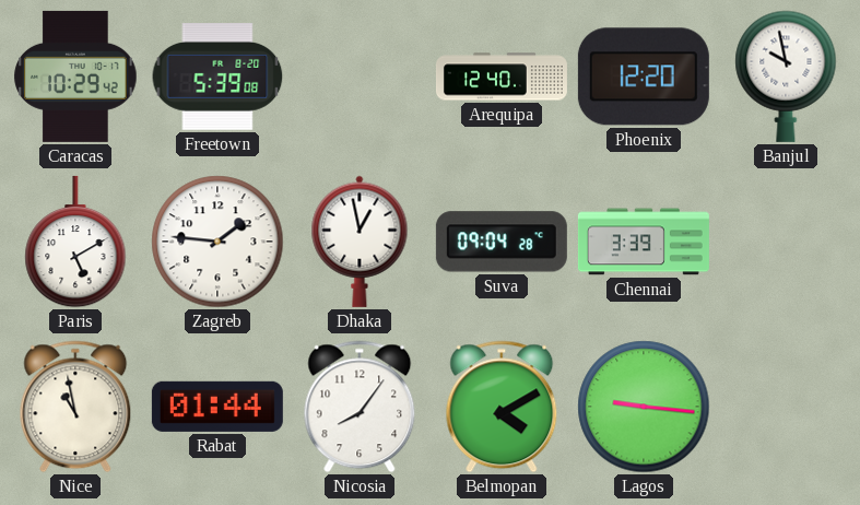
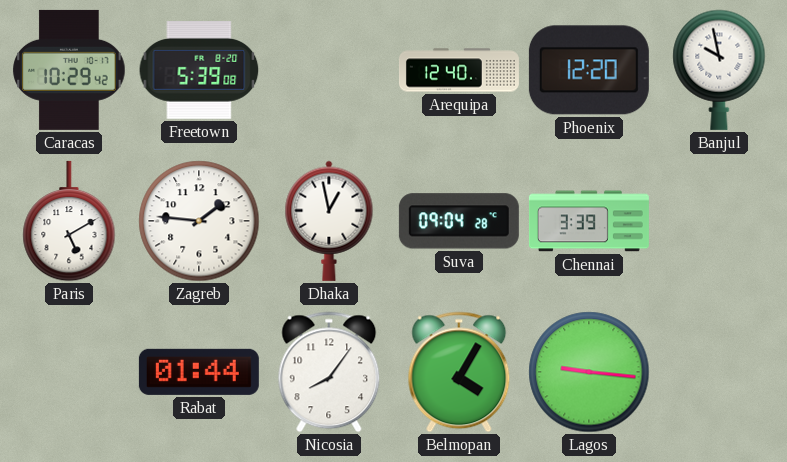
Nice: 10:58 -> none (75, 407)
Belmopan: 4:10 -> 4:05 (459, 372)
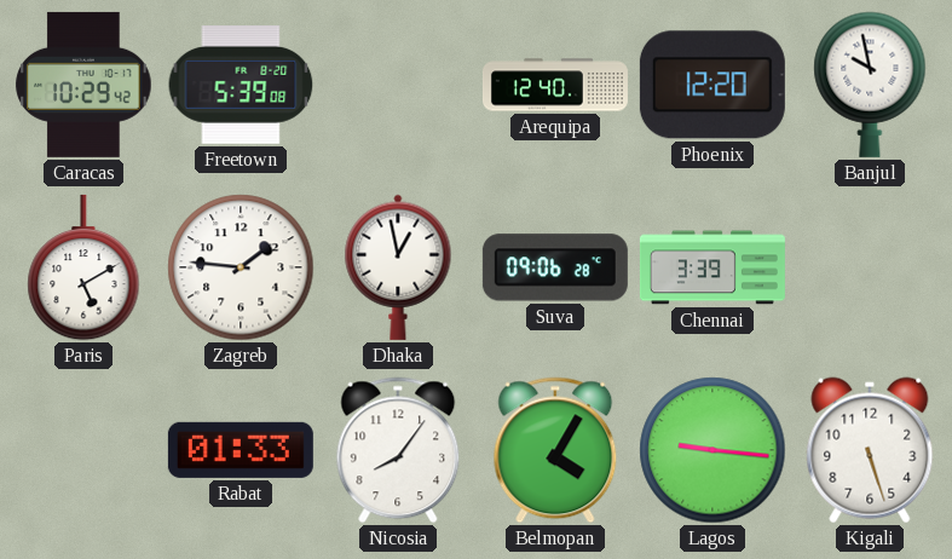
Suva: 09:04 -> 09:06 (555, 267)
Rabat: 01:44 -> 01:33 (241, 450)
Kigali: none -> 5:27 (870, 450)
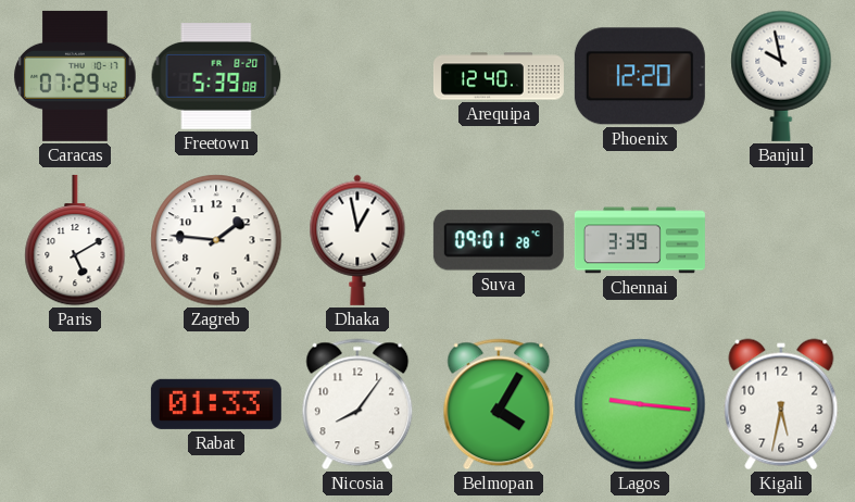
Caracas: 10:29 -> 07:29 (75, 76)
Suva: 09:06 -> 09:01 (499, 240)
Kigali: 5:27 -> 5:32 (781, 404)
